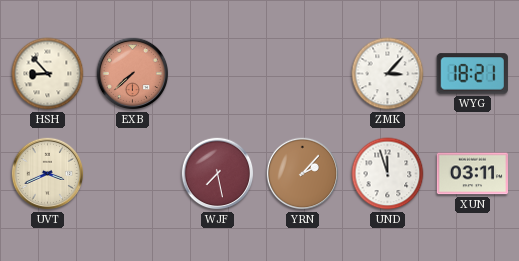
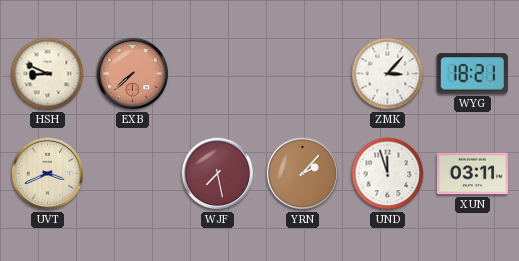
HSH: 8:53 -> 8:49 (48, 74)
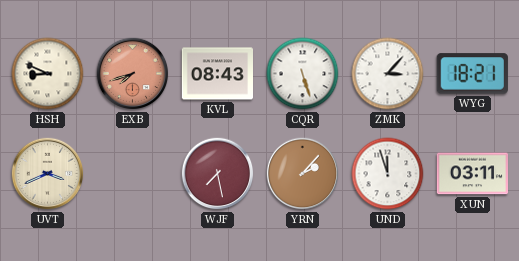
EXB: 7:38 -> 7:42 (133, 74)
KVL: none -> 08:43 (218, 74)
CQR: none -> 5:27 (303, 74)
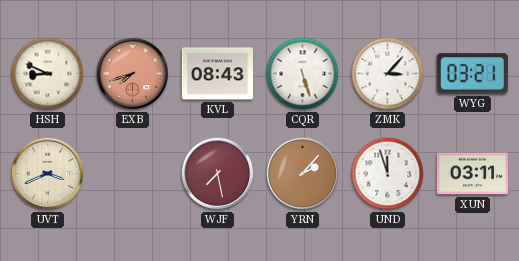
WYG: 18:21 -> 03:21 (472, 74)
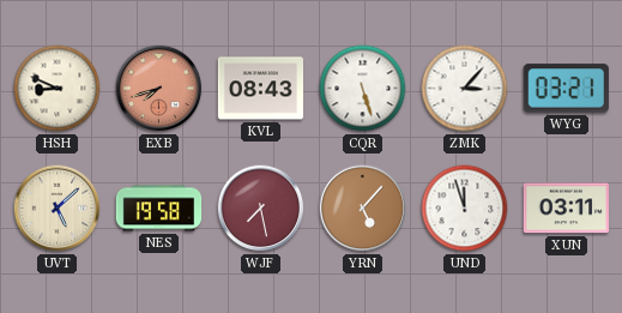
UVT: 3:41 -> 5:08 (58, 209)
NES: none -> 19:58 (159, 209)
YRN: 2:07 -> 5:07 (363, 209)
